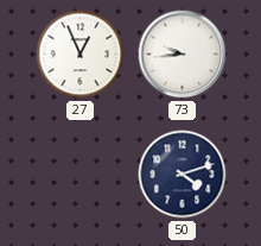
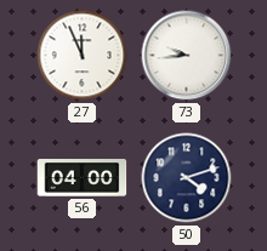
27: 12:56 -> 11:56 (83, 56)
56: none -> 04:00 (83, 178)
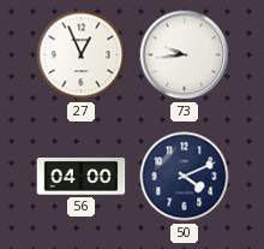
27: 11:56 -> 12:56 (82, 55)
50: 4:12 -> 4:11 (185, 177)
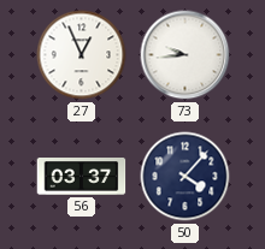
56: 04:00 -> 03:37 (82, 177)
50: 4:11 -> 4:07 (185, 177)
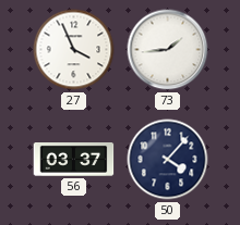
27: 12:56 -> 3:56 (74, 50)
73: 9:44 -> 1:44 (168, 50)
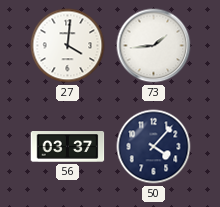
27: 3:56 -> 4:01 (68, 46)
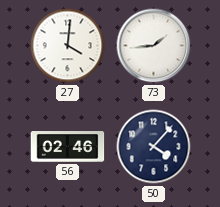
56: 03:37 -> 02:46 (68, 147)
